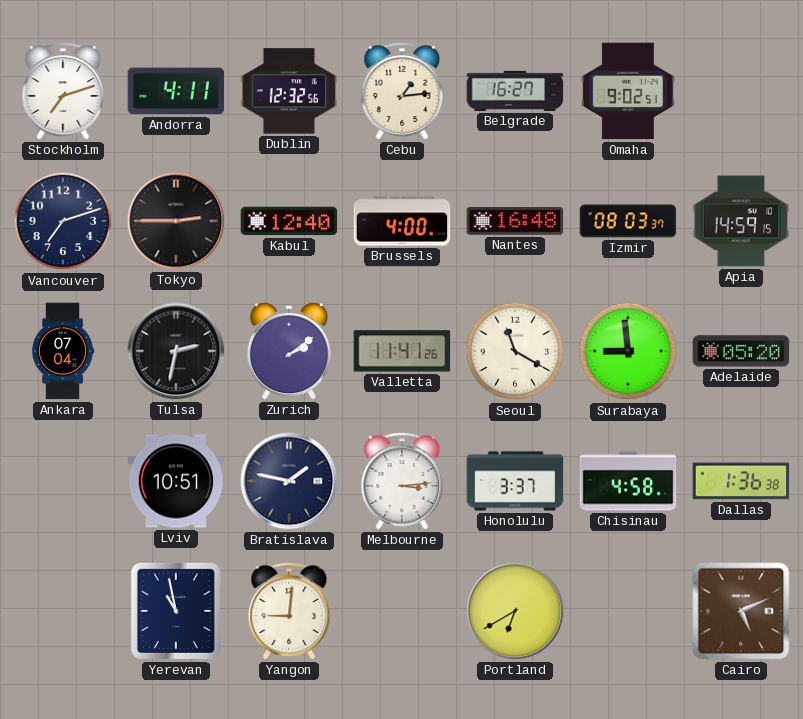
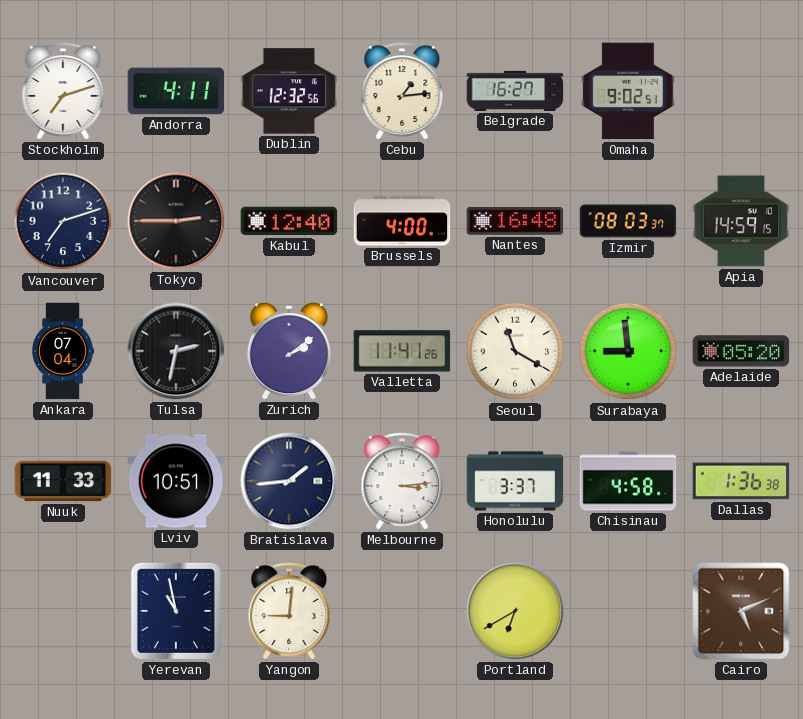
Nuuk: none -> 11:33 (63, 481)
Bratislava: 1:47 -> 1:44 (289, 481)
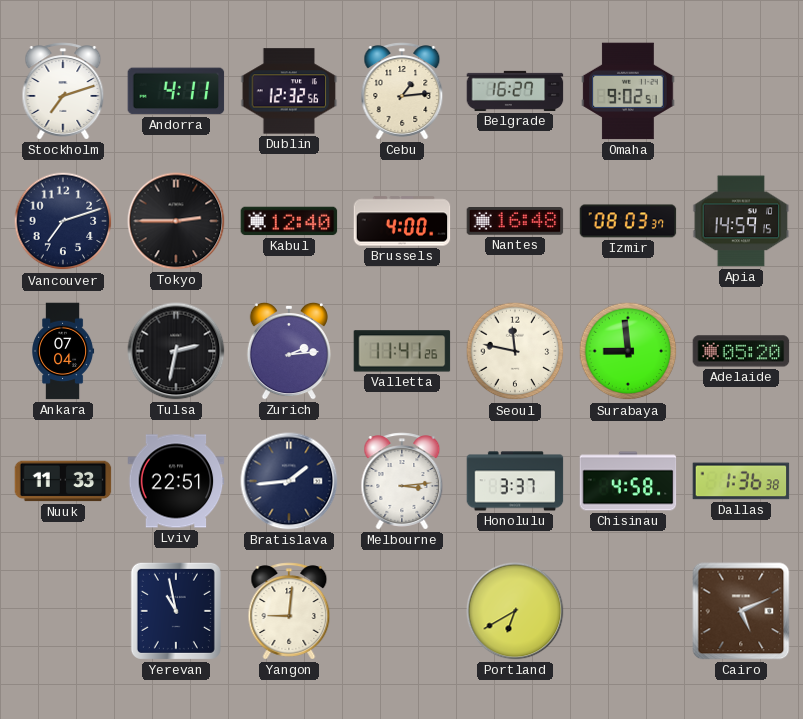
Zurich: 2:09 -> 2:14 (289, 351)
Seoul: 11:20 -> 11:47 (515, 351)
Lviv: 10:51 -> 22:51 (176, 481)
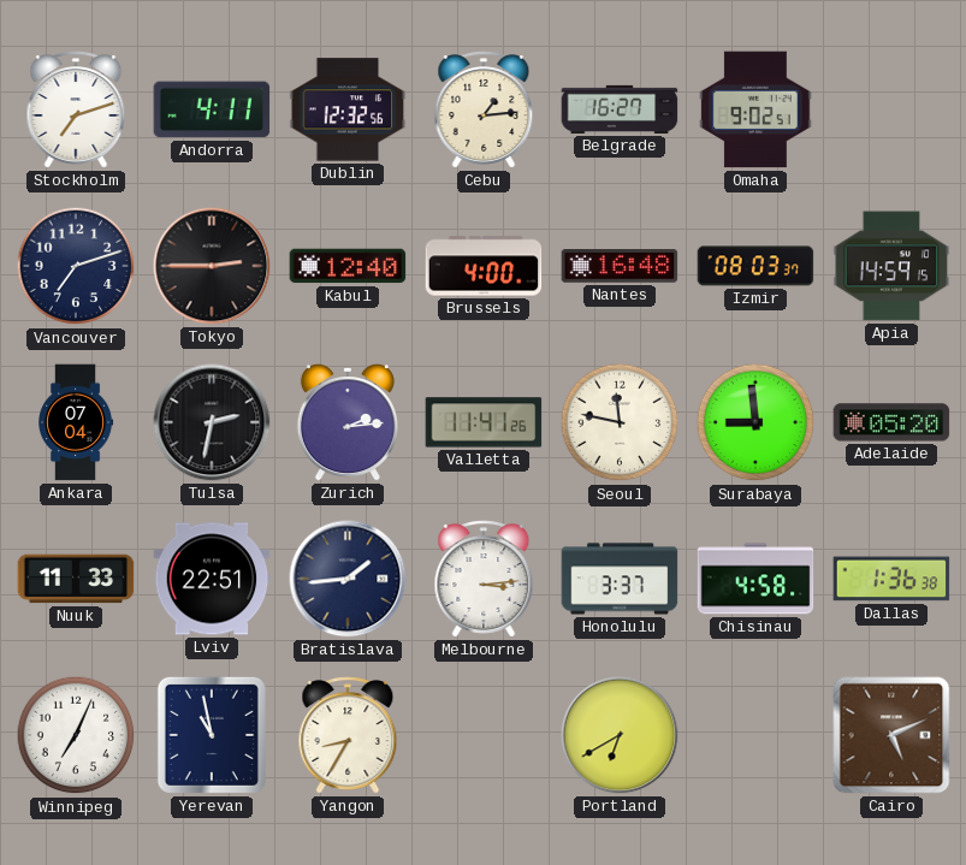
Winnipeg: none -> 7:04 (76, 735)
Yangon: 9:01 -> 8:35 (348, 735)
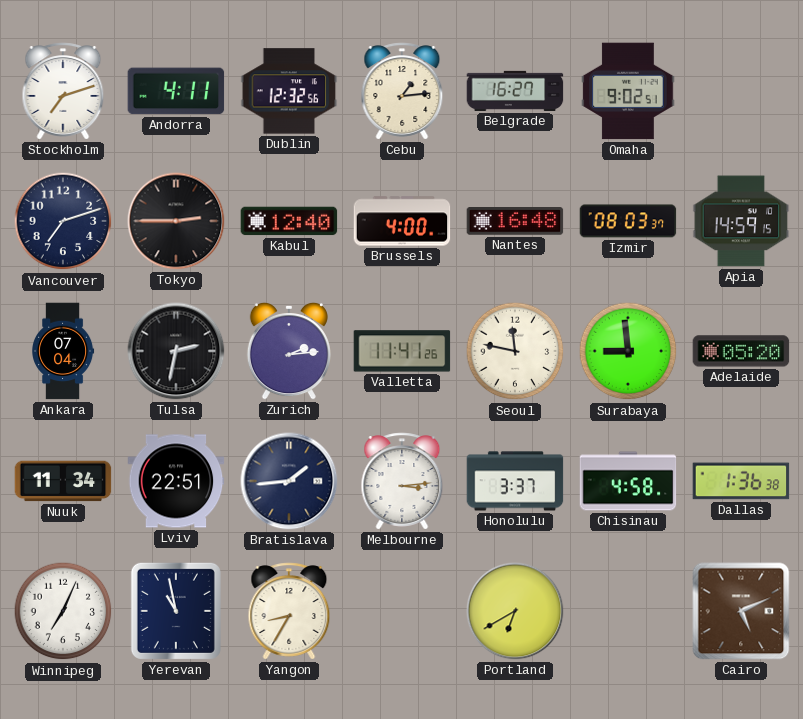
Nuuk: 11:33 -> 11:34 (63, 481)
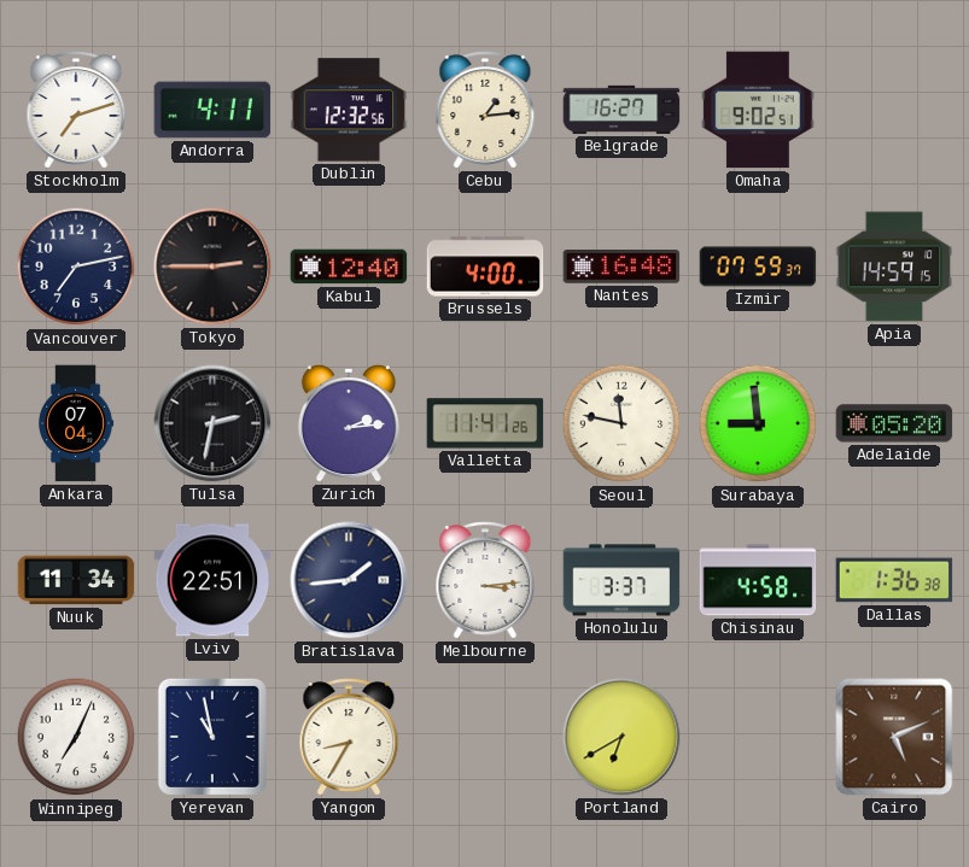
Vancouver: 7:12 -> 7:13 (76, 266)
Izmir: 08:03 -> 07:59 (758, 266)
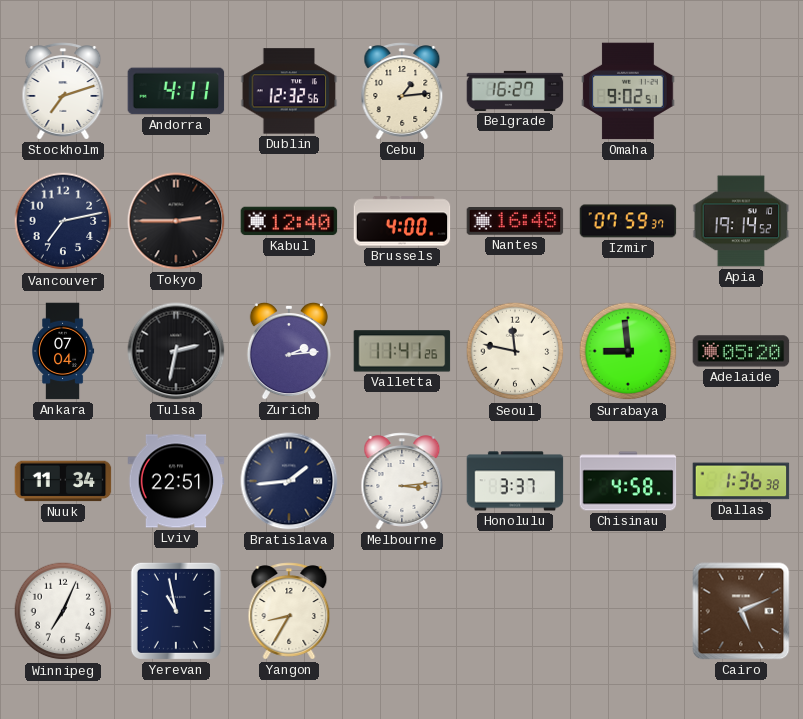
Apia: 14:59 -> 19:14 (741, 221)
Portland: 6:40 -> none (621, 737)
